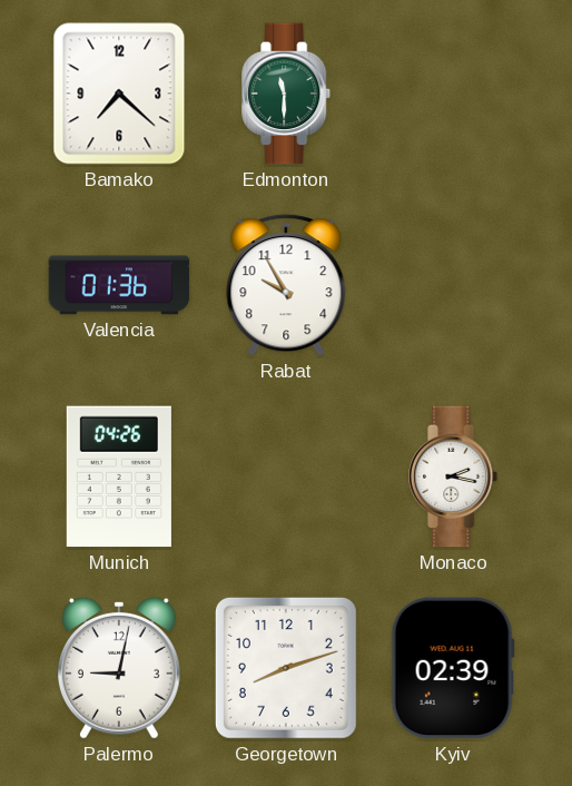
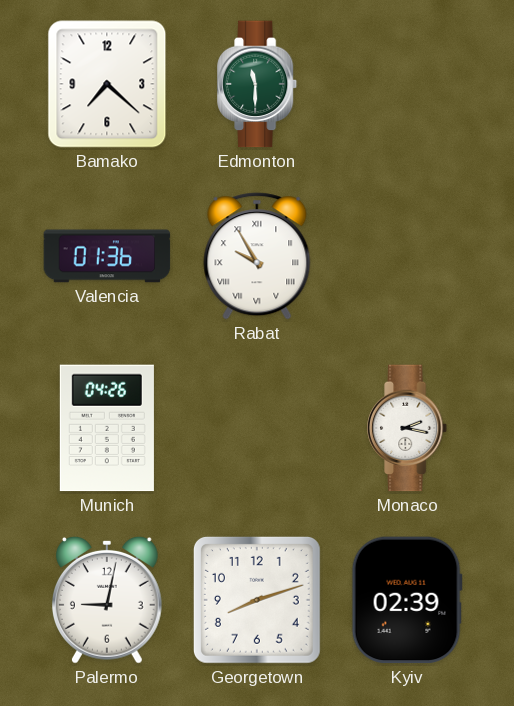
Rabat numerals: Arabic -> Roman (257, 256)
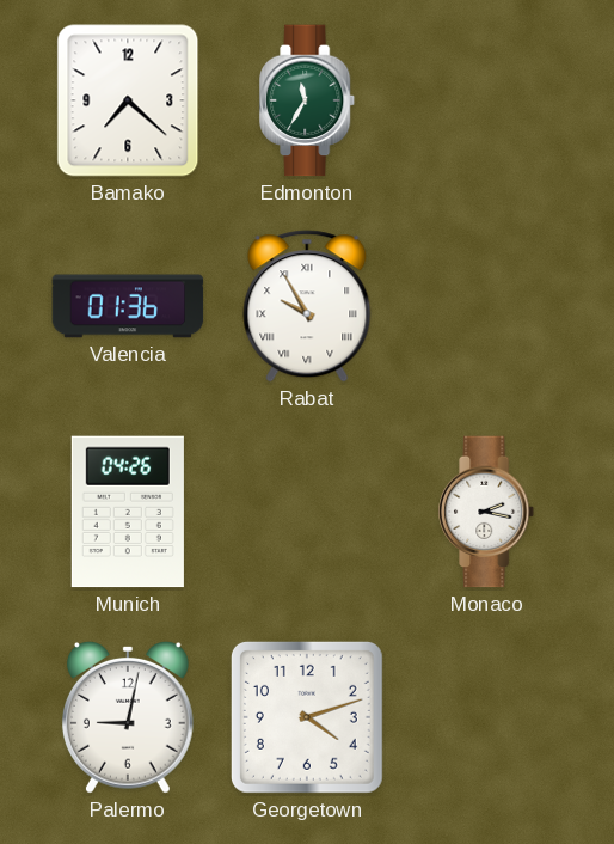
Edmonton: 11:30 -> 11:35 (308, 100)
Georgetown: 8:12 -> 4:12 (307, 717)
Kyiv: 02:39 -> none (407, 600)
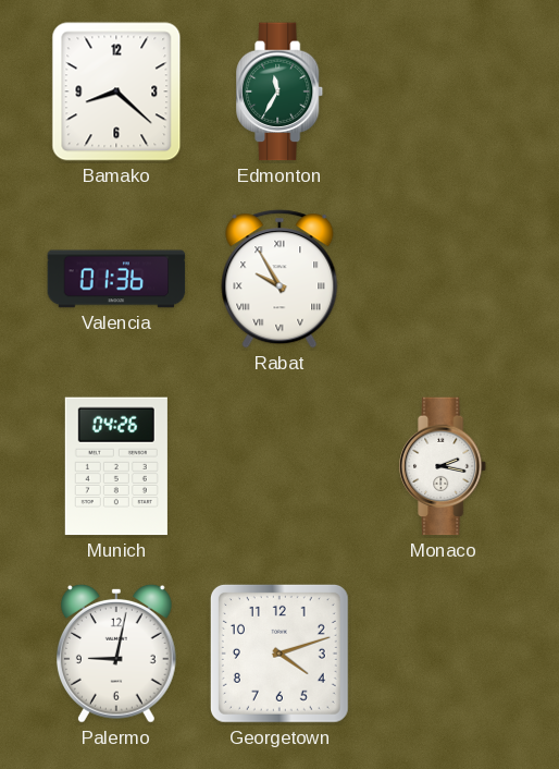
Bamako: 7:22 -> 8:22 (116, 91)
